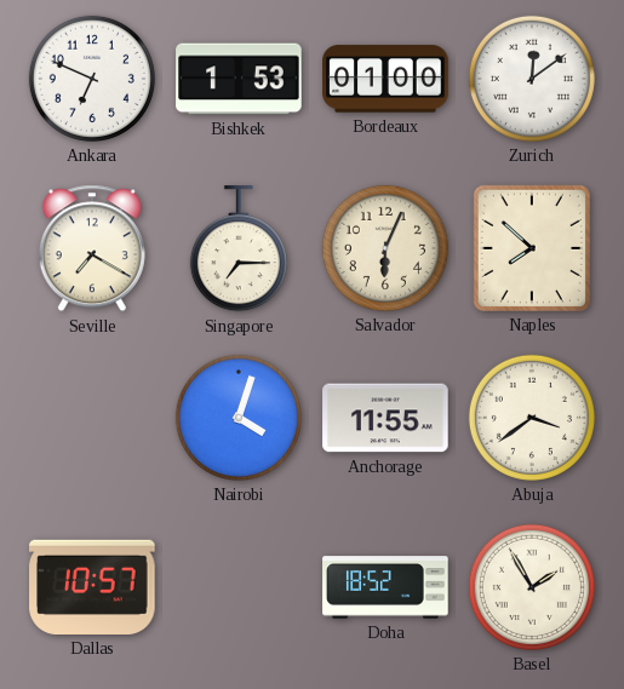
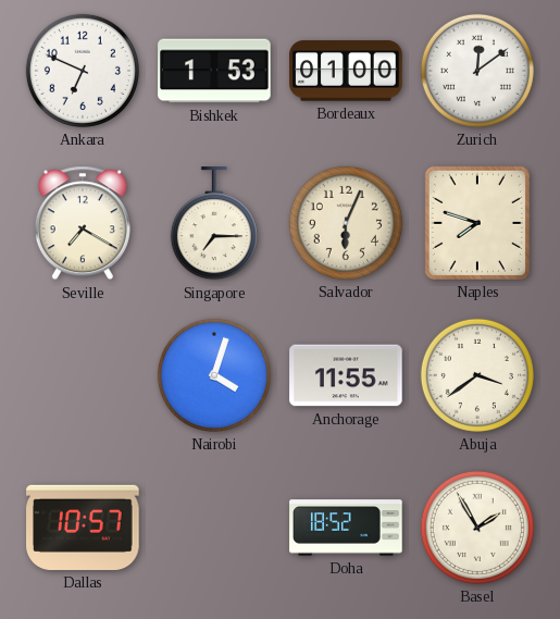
Naples: 7:52 -> 7:48 (477, 223)
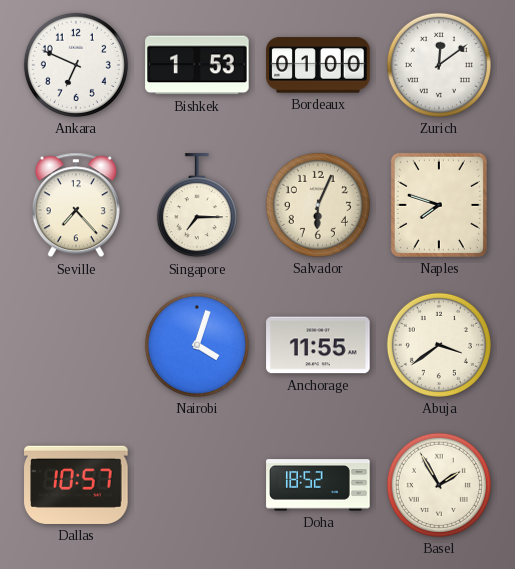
Seville: 7:20 -> 7:23 (76, 205)
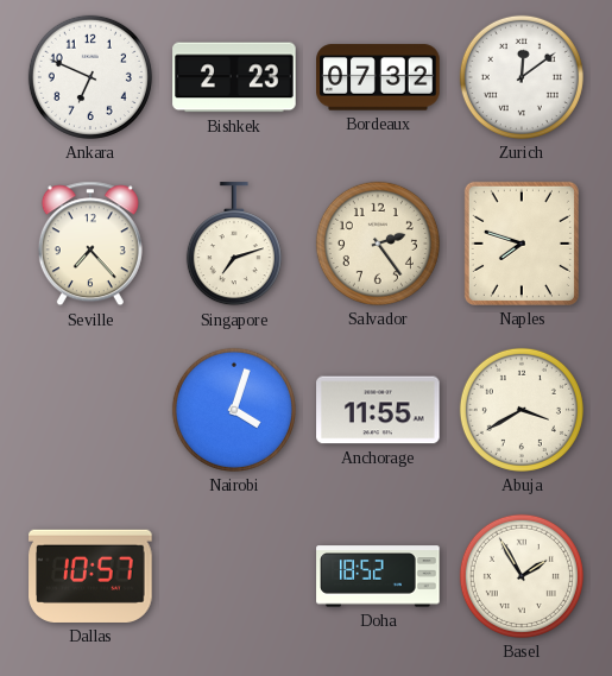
Bishkek: 1:53 -> 2:23 (234, 77)
Bordeaux: 01:00 -> 07:32 (378, 77)
Singapore: 7:15 -> 7:12 (234, 245)
Salvador: 6:04 -> 2:24 (378, 244)
Abuja: 3:39 -> 3:40 (522, 410)
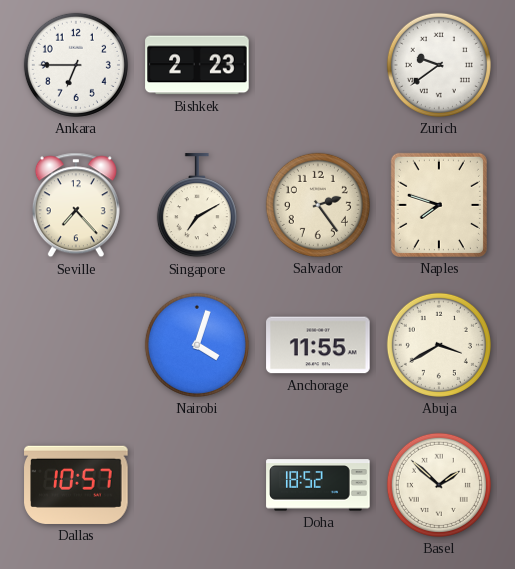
Ankara: 6:49 -> 6:45 (76, 65)
Bordeaux: 07:32 -> none (378, 77)
Zurich: 12:09 -> 9:39 (439, 65)
Singapore: 7:12 -> 7:10 (197, 206)
Basel: 1:55 -> 1:52 (439, 485)
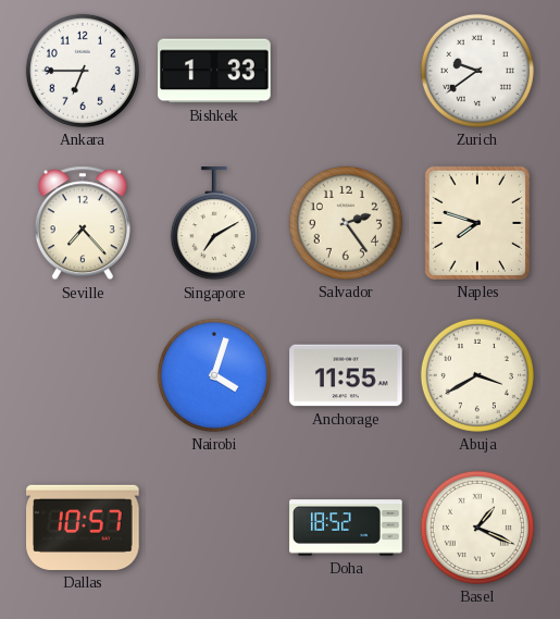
Bishkek: 2:23 -> 1:33 (214, 71)
Basel: 1:52 -> 1:19 (477, 528)
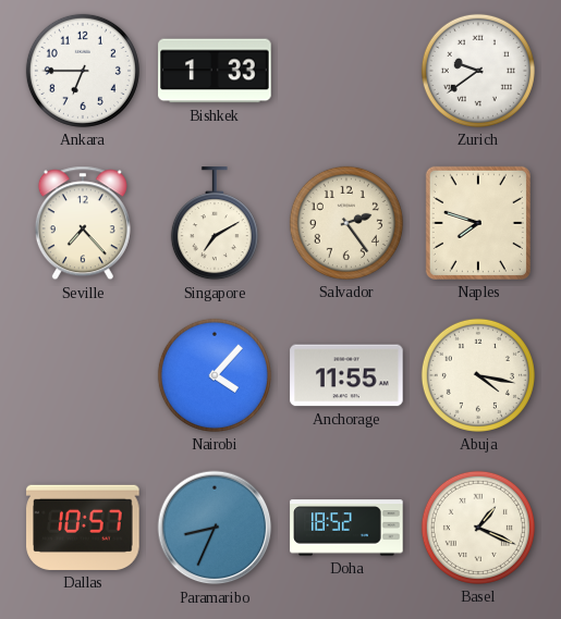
Nairobi: 4:03 -> 4:07 (215, 375)
Abuja: 3:40 -> 4:17 (478, 375)
Paramaribo: none -> 8:34 (215, 528)
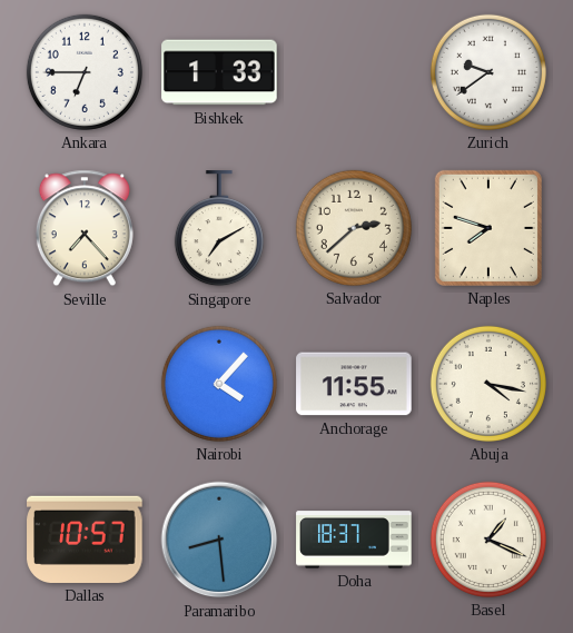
Salvador: 2:24 -> 2:38 (354, 228)
Paramaribo: 8:34 -> 8:29 (219, 540)
Doha: 18:52 -> 18:37 (354, 540)
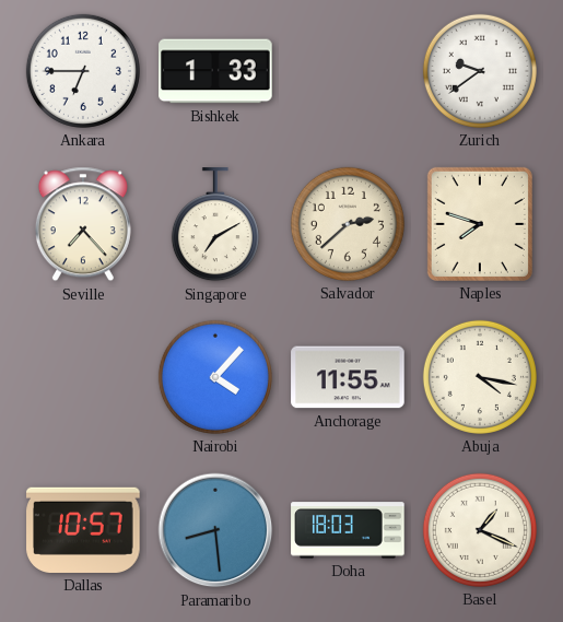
Doha: 18:37 -> 18:03 (348, 530)
